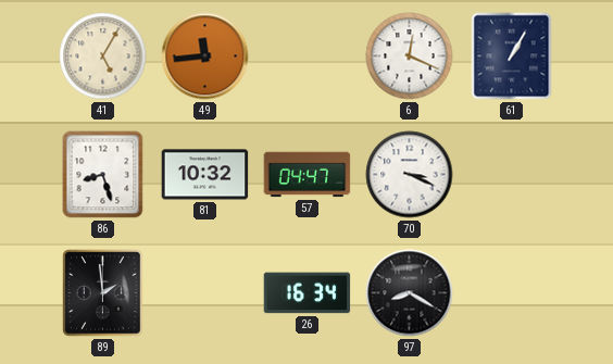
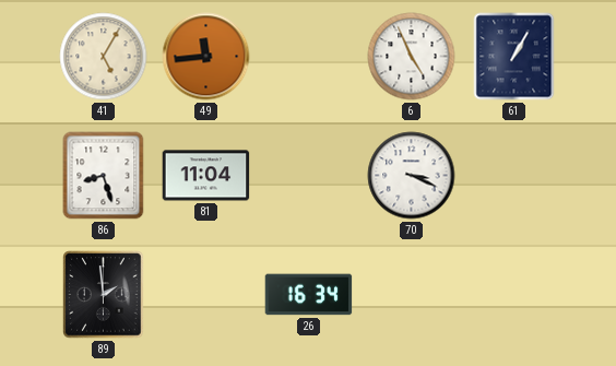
6: 12:19 -> 4:56 (412, 57)
81: 10:32 -> 11:04 (206, 176)
57: 04:47 -> none (308, 175)
97: 8:20 -> none (410, 293)
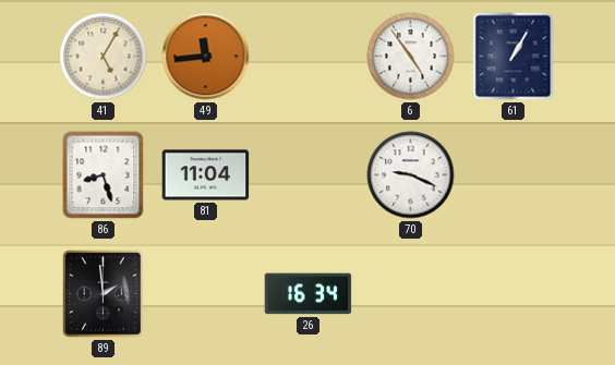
6: 4:56 -> 4:54 (411, 57)
70: 3:19 -> 9:19 (411, 175)
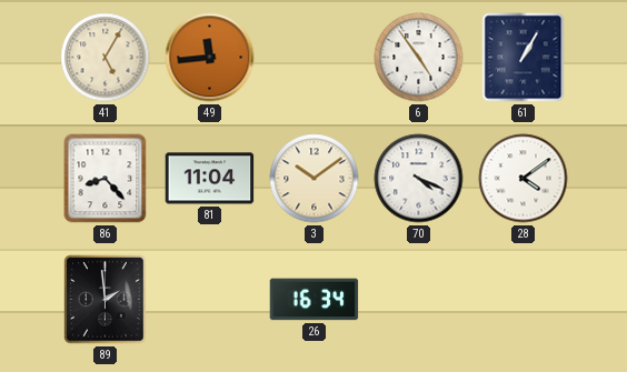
86: 8:27 -> 8:23 (106, 179)
3: none -> 10:09 (315, 179)
70: 9:19 -> 4:19 (419, 179)
28: none -> 4:09 (524, 179)
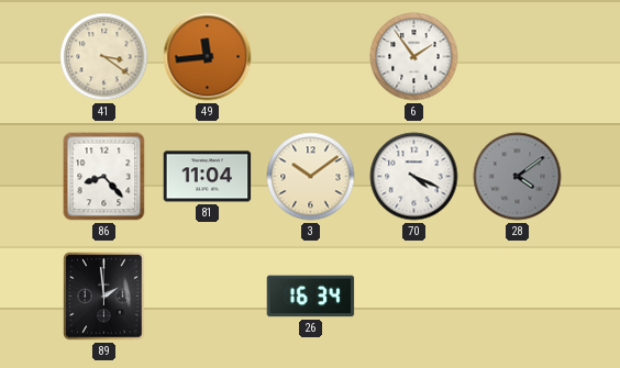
41: 5:05 -> 3:21 (104, 57)
6: 4:54 -> 1:54 (414, 57)
61: 1:05 -> none (524, 58)
28 dial: white -> grey (518, 177)
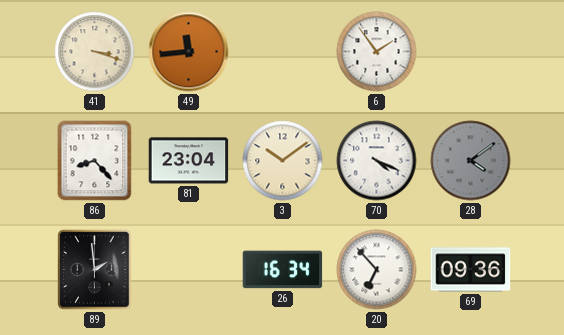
41: 3:21 -> 3:18 (95, 52)
81: 11:04 -> 23:04 (189, 161)
20: none -> 6:53 (377, 270)
69: none -> 09:36 (471, 270)
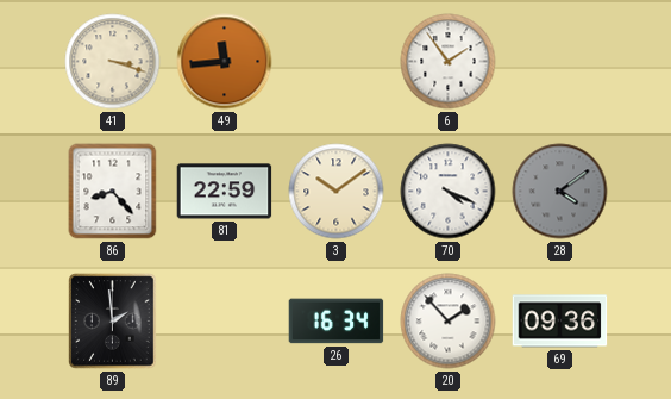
81: 23:04 -> 22:59 (225, 192)
20: 6:53 -> 1:53 (449, 322)
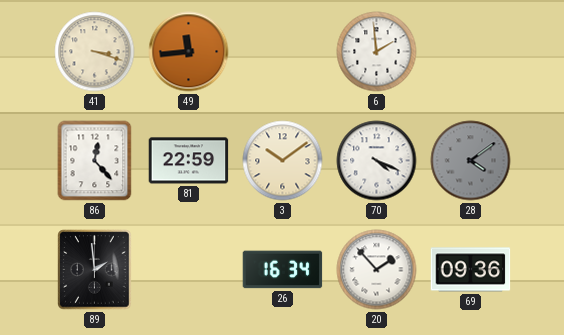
6: 1:54 -> 1:59 (377, 52)
86: 8:23 -> 12:23 (95, 161)
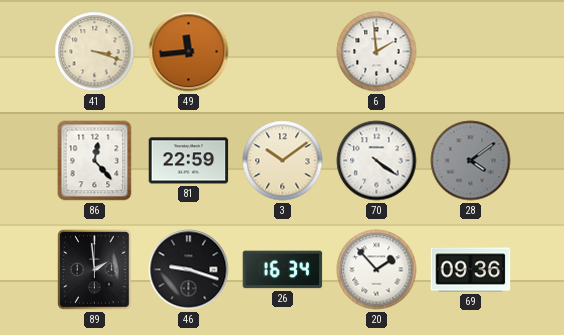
70: 4:19 -> 4:21 (377, 161)
46: none -> 9:18 (189, 270)
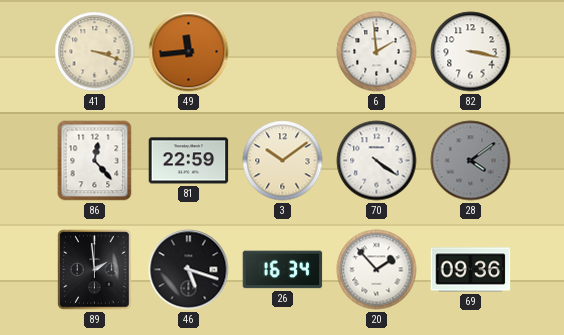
82: none -> 3:17 (471, 52)
46: 9:18 -> 5:18 (189, 270)
